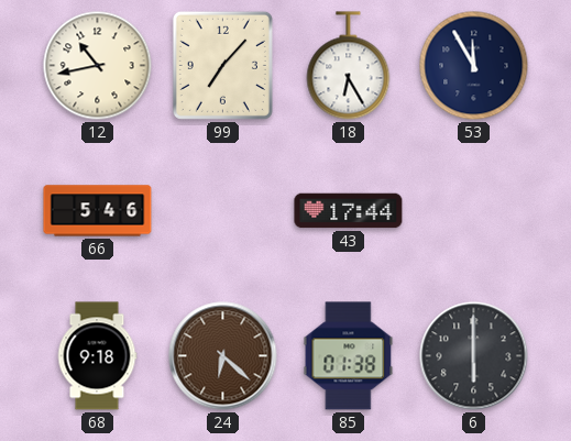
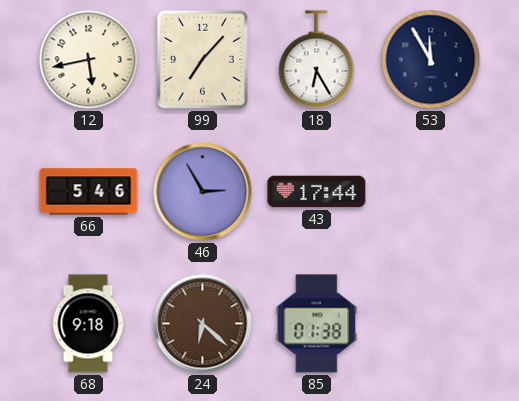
12: 10:43 -> 5:43 (89, 60)
46: none -> 2:55 (203, 192)
6: 6:00 -> none (474, 356)
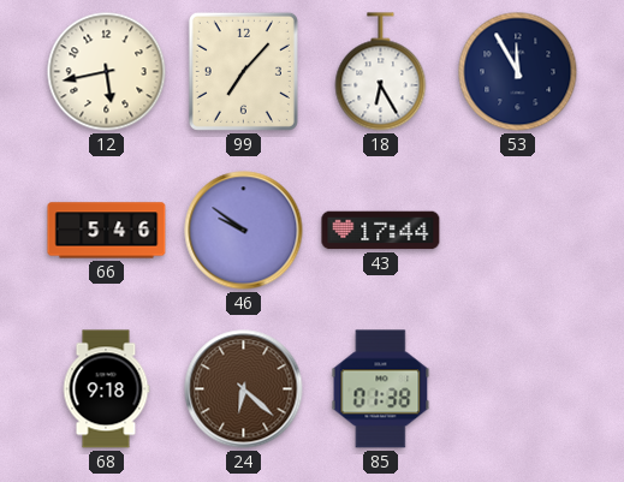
46: 2:55 -> 9:51 (244, 231)
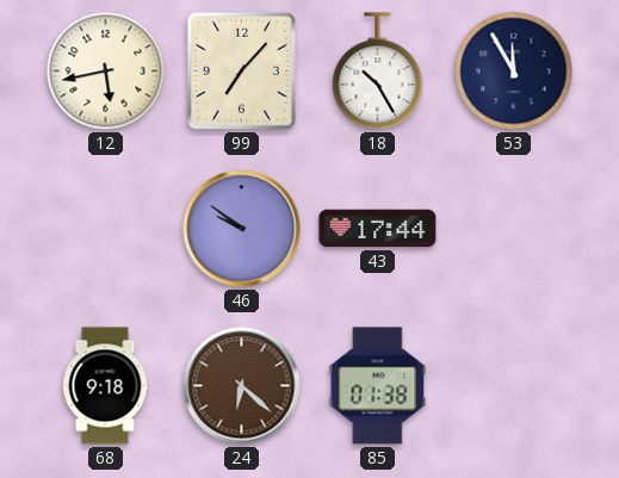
18: 6:25 -> 10:25 (378, 72)
66: 5:46 -> none (107, 231)
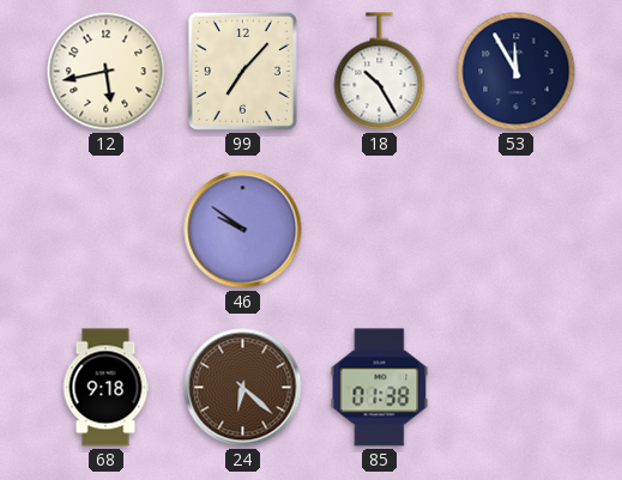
43: 17:44 -> none (378, 229)
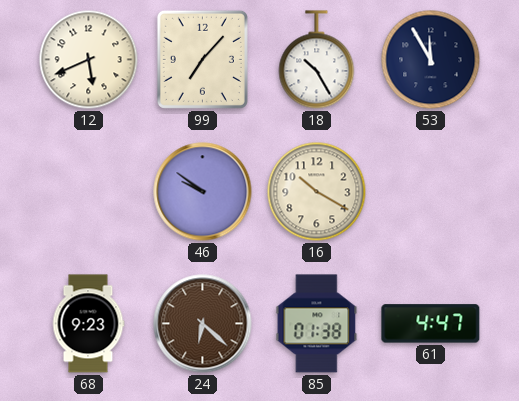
12: 5:43 -> 5:41 (89, 60)
16: none -> 10:20 (317, 192)
68: 9:18 -> 9:23 (88, 324)
61: none -> 4:47 (431, 324)
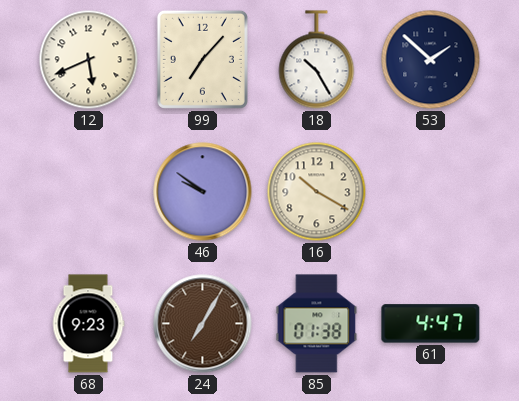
53: 11:55 -> 1:52 (431, 60)
24: 6:22 -> 7:05 (203, 324)
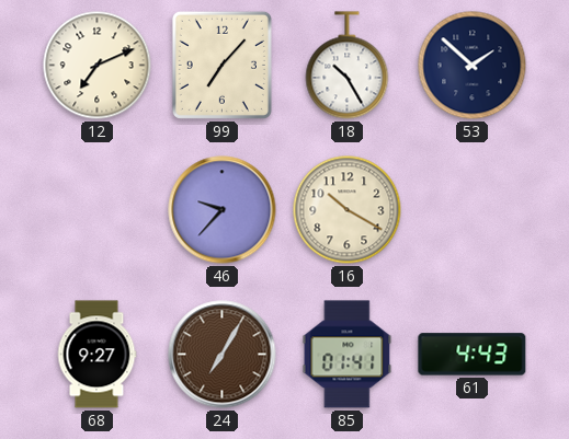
12: 5:41 -> 7:11 (98, 66)
46: 9:51 -> 9:37 (223, 210)
68: 9:23 -> 9:27 (96, 355)
85: 01:38 -> 01:41 (348, 355)
61: 4:47 -> 4:43 (473, 355)
